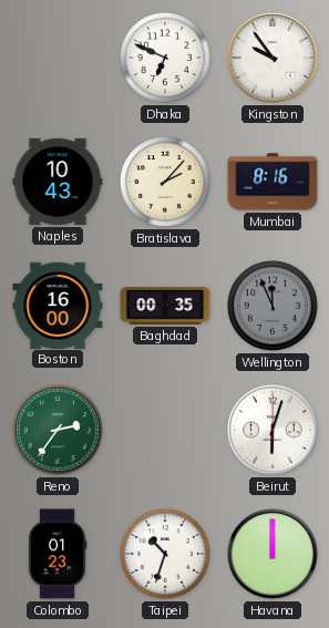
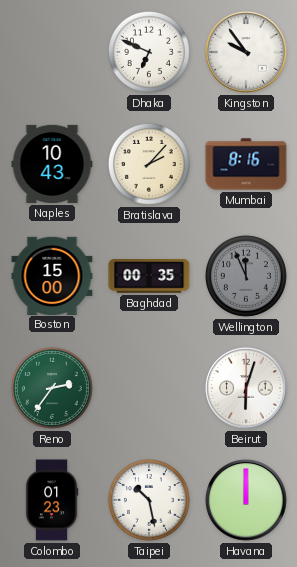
Boston: 16:00 -> 15:00 (52, 275)
Taipei: 10:33 -> 10:28 (149, 500)
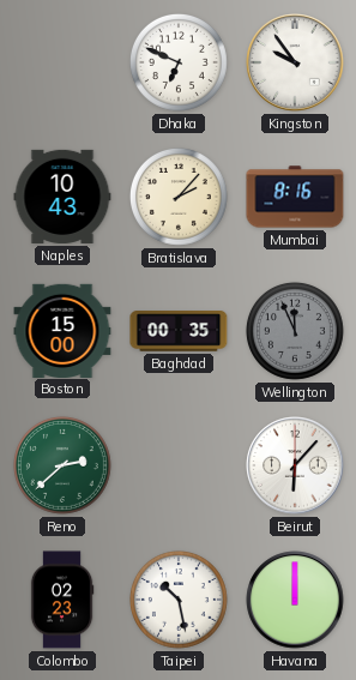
Reno: 2:36 -> 2:38 (62, 465)
Beirut: 6:03 -> 6:07 (295, 465)
Colombo: 01:23 -> 02:23 (62, 600)
